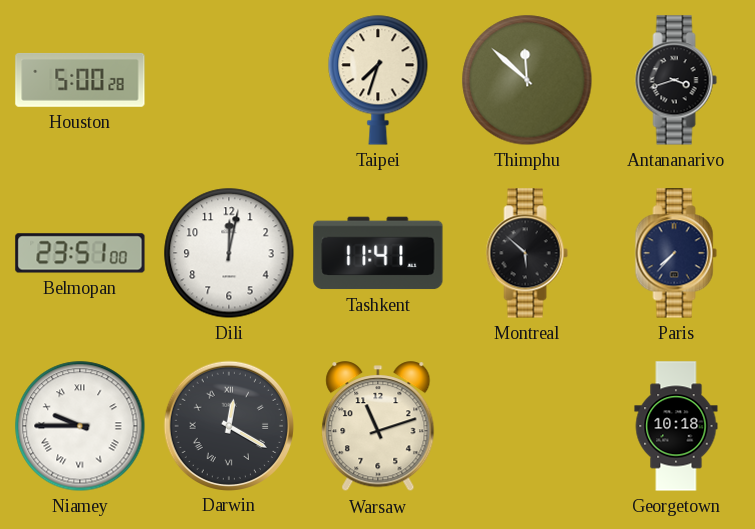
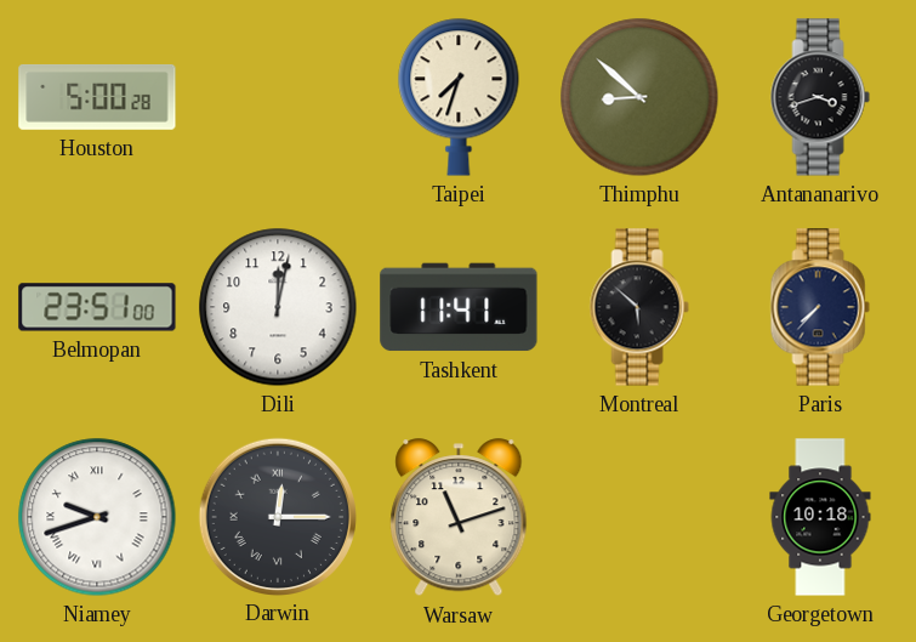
Thimphu: 11:52 -> 8:52 (639, 97)
Niamey: 9:45 -> 9:42 (97, 517)
Darwin: 12:20 -> 12:15 (277, 516)
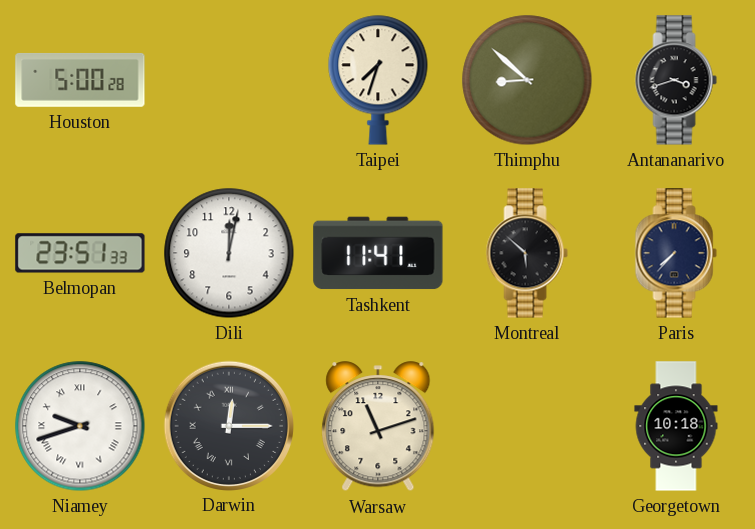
Belmopan: 23:51:00 -> 23:51:33 (80, 253)
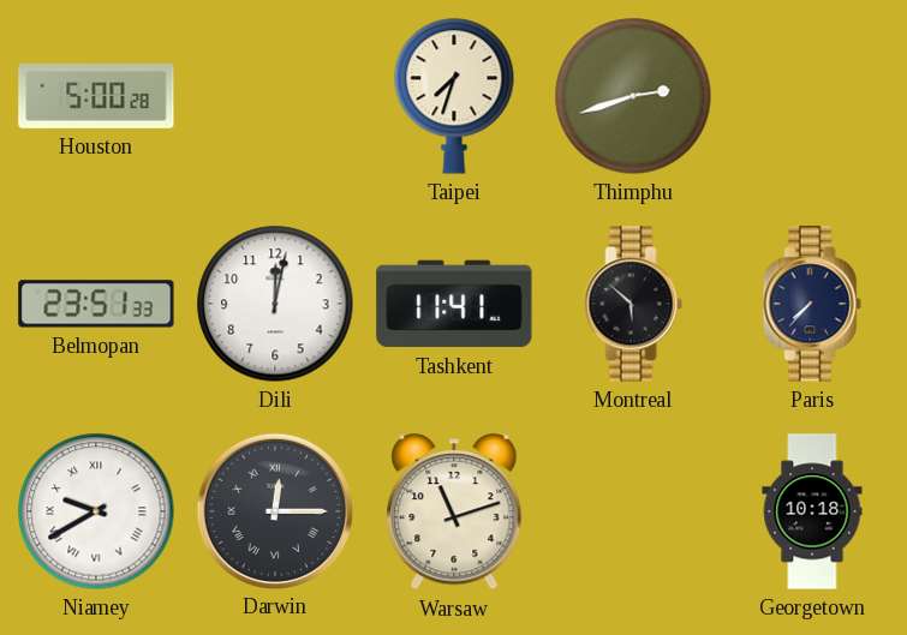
Thimphu: 8:52 -> 2:42 (633, 96)
Antananarivo: 3:42 -> none (676, 80)
Niamey: 9:42 -> 9:40 (96, 511)
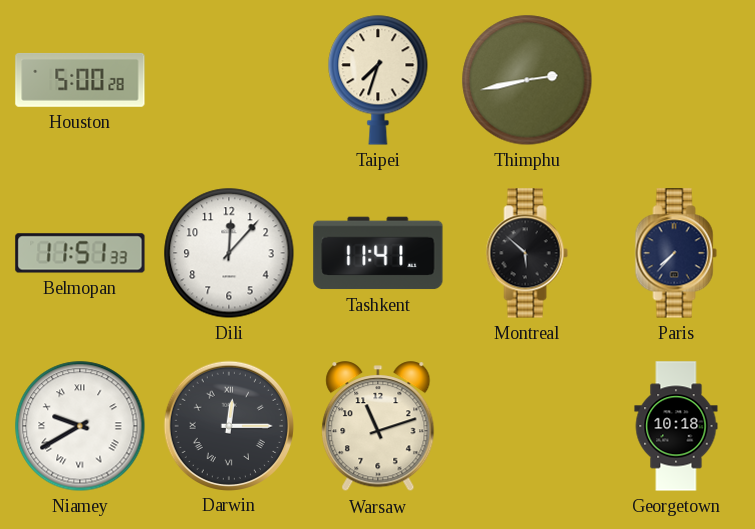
Thimphu: 2:42 -> 2:43 (527, 80)
Belmopan: 23:51 -> 11:51 (80, 253)
Dili: 12:02 -> 12:07 (229, 253)
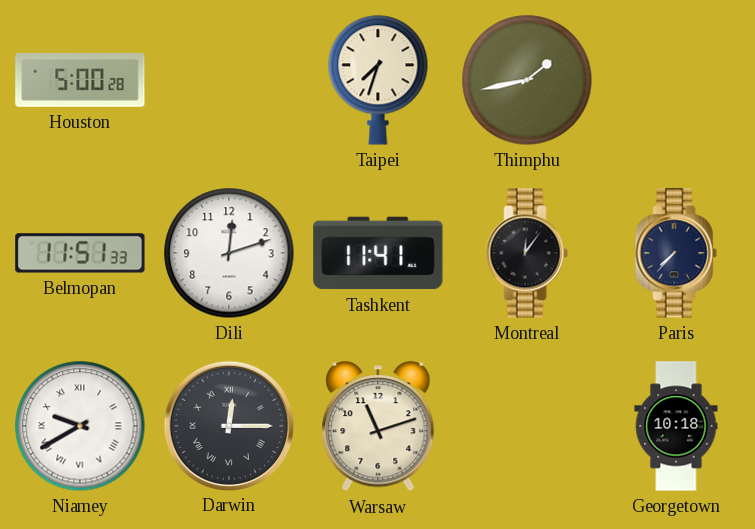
Thimphu: 2:43 -> 1:43 (527, 80)
Dili: 12:07 -> 12:12 (229, 253)
Montreal: 5:52 -> 12:06 (527, 253)
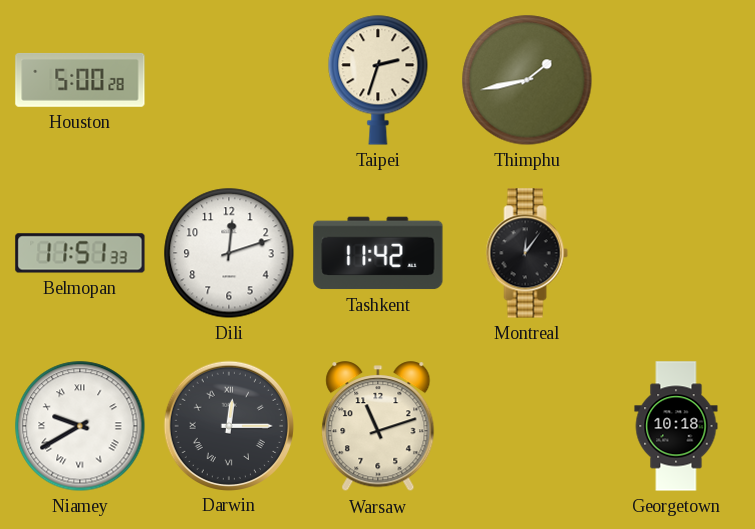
Taipei: 7:33 -> 2:33 (378, 80)
Tashkent: 11:41 -> 11:42 (378, 253)
Paris: 7:37 -> none (676, 253)
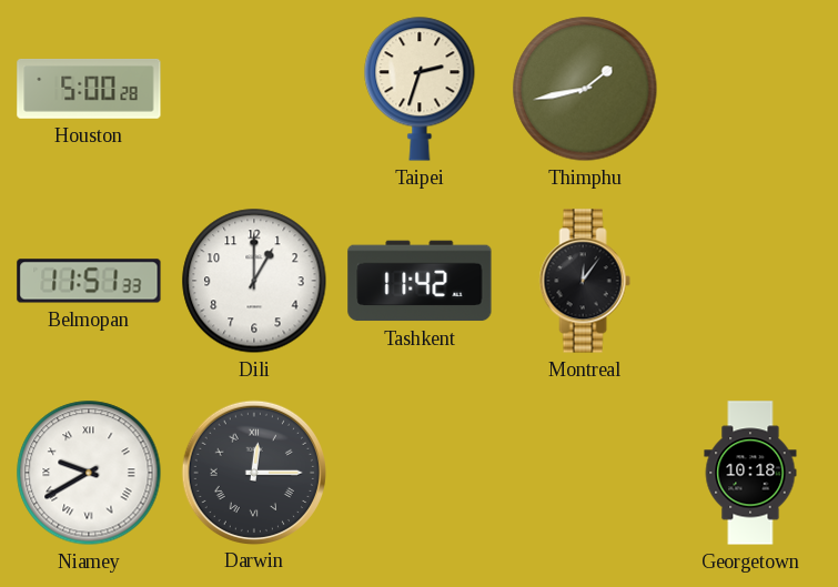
Dili: 12:12 -> 1:00 (254, 281)
Warsaw: 11:12 -> none (378, 427)
